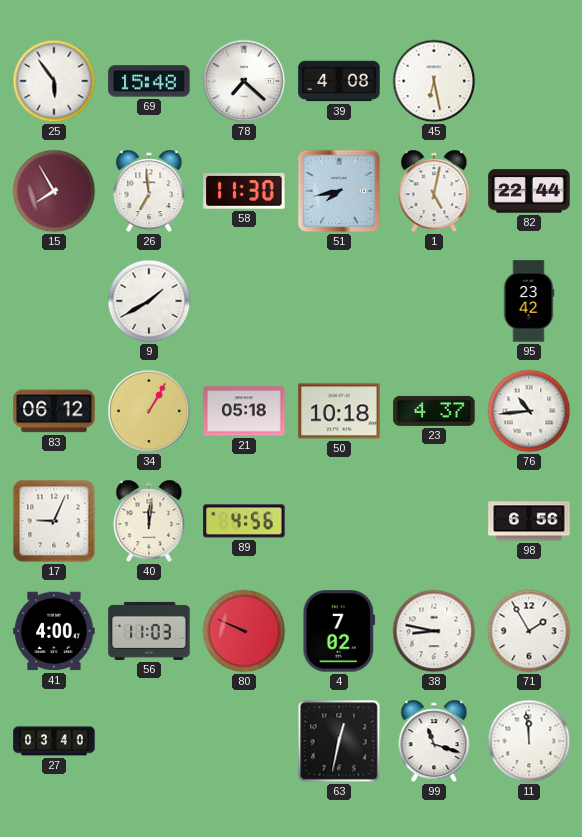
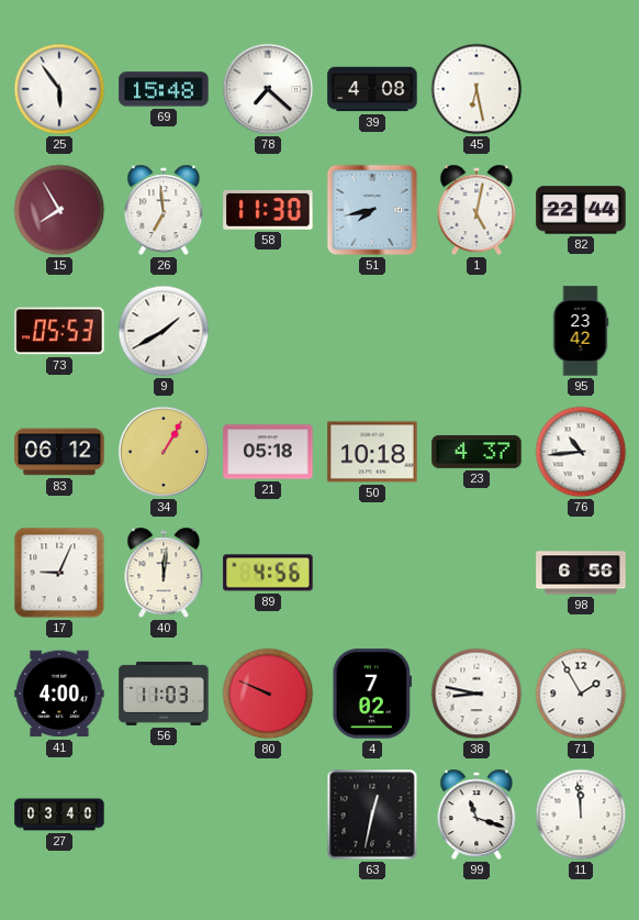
73: none -> 05:53 (59, 331)
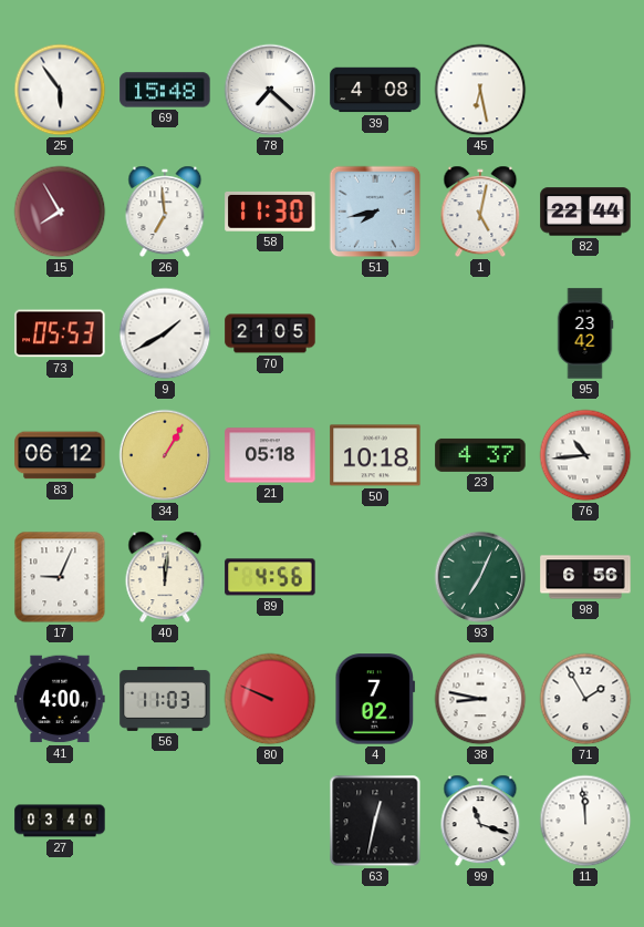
70: none -> 21:05 (270, 333)
93: none -> 7:04 (480, 577)
